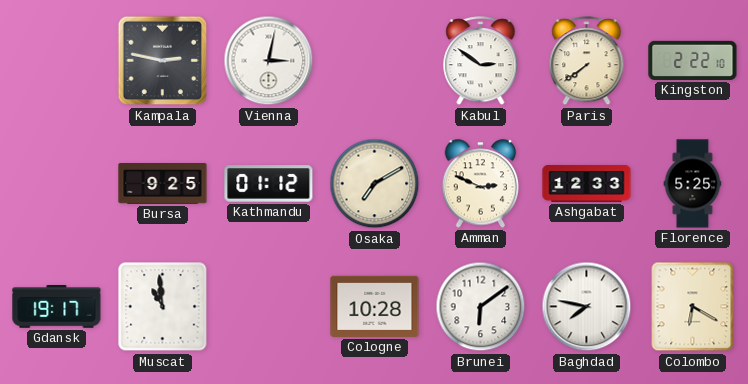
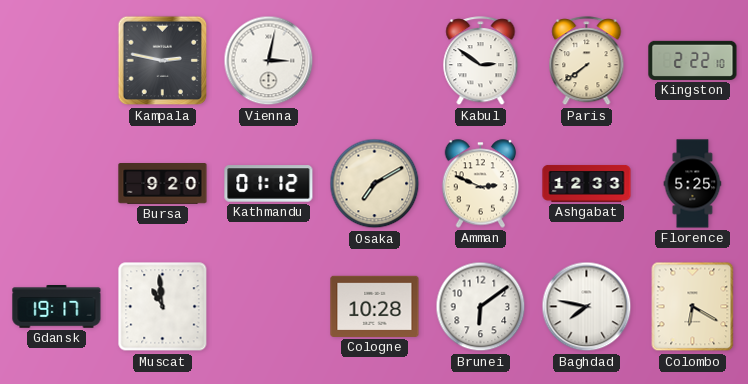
Bursa: 9:25 -> 9:20 (163, 184)
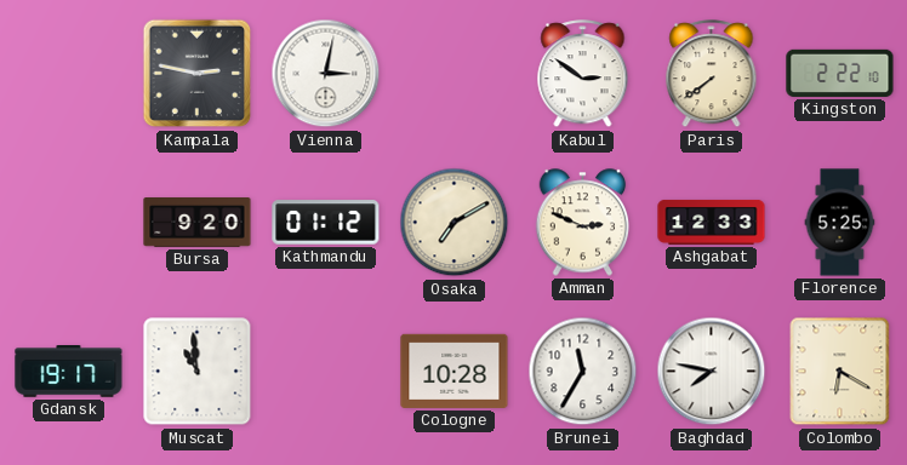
Brunei: 6:09 -> 11:35 (583, 372)
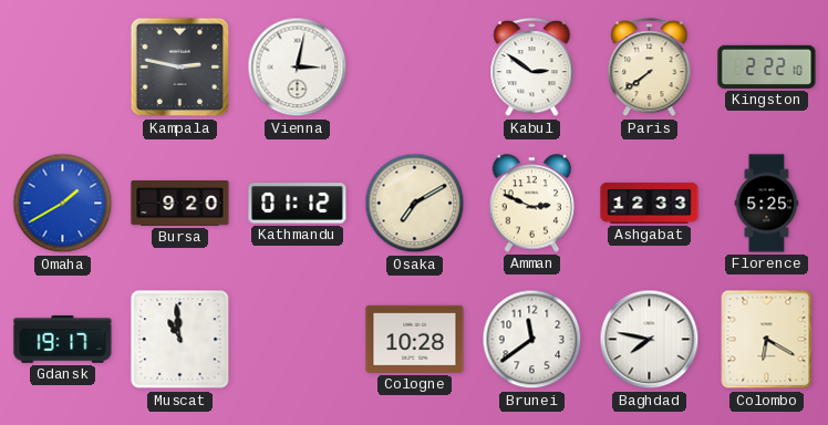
Omaha: none -> 1:40 (63, 204)
Brunei: 11:35 -> 11:39 (532, 340)
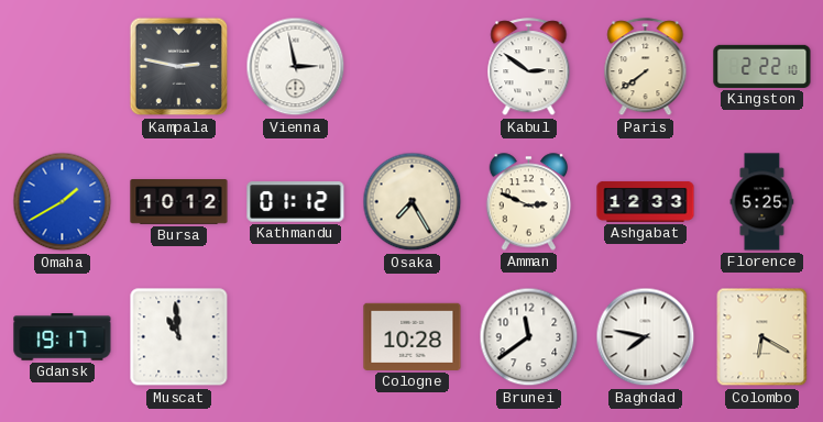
Vienna: 3:02 -> 2:58 (296, 67)
Bursa: 9:20 -> 10:12 (179, 202)
Osaka: 7:10 -> 7:25 (413, 202)
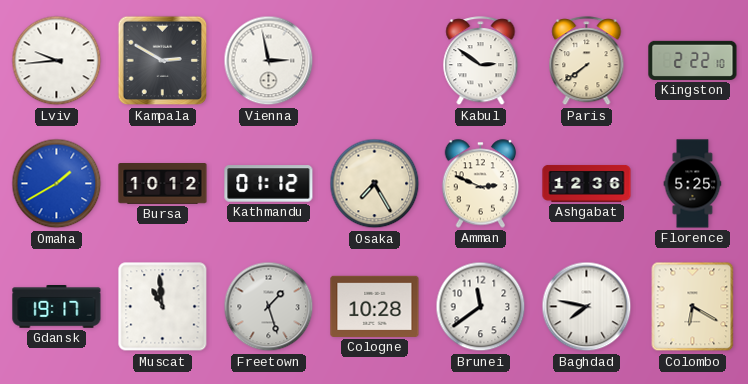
Lviv: none -> 9:44 (57, 61)
Kampala: 2:47 -> 2:50 (163, 61)
Ashgabat: 12:33 -> 12:36 (587, 183)
Freetown: none -> 1:27 (269, 307)
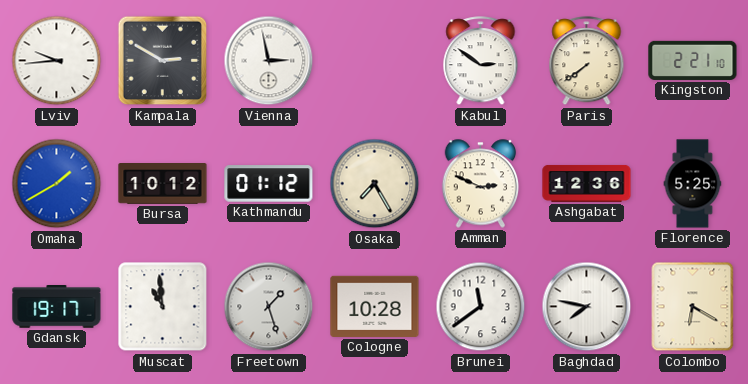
Kingston: 2:22 -> 2:21 (693, 60)
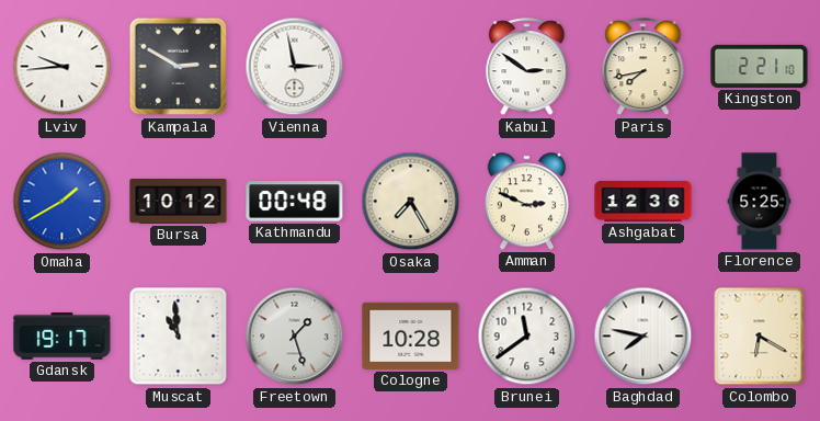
Paris: 7:39 -> 7:43 (644, 67)
Kathmandu: 01:12 -> 00:48 (295, 202)
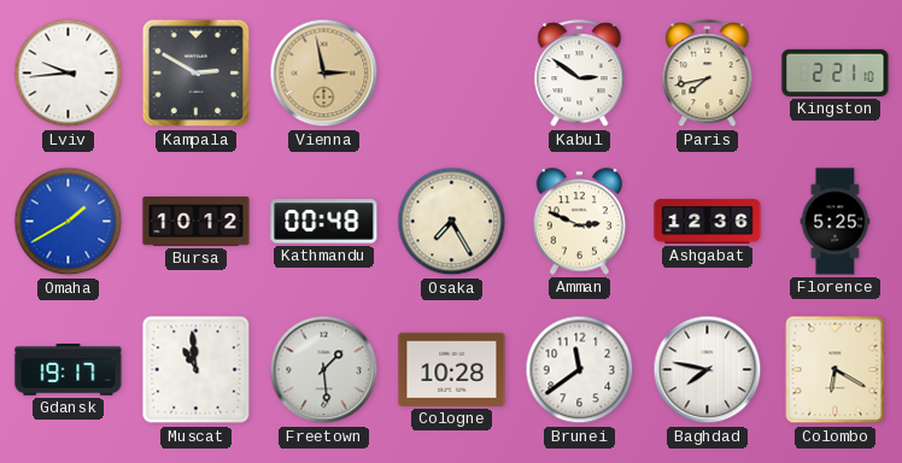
Vienna dial: white -> champagne (324, 74)
Freetown: 1:27 -> 1:29 (324, 370)
